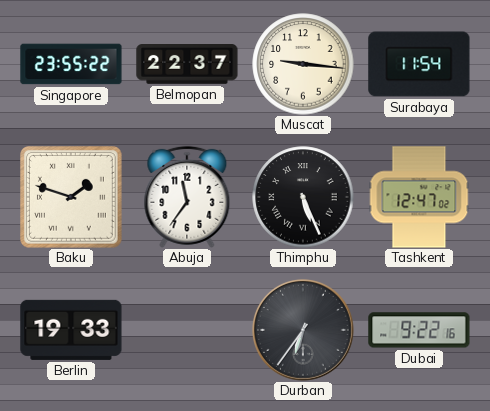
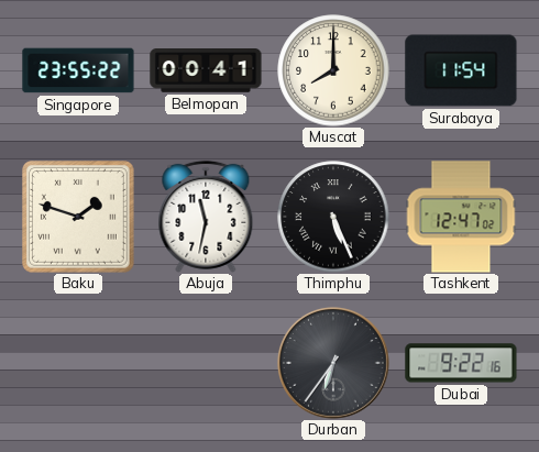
Belmopan: 22:37 -> 00:41 (206, 71)
Muscat: 9:16 -> 8:00 (333, 70)
Abuja: 11:36 -> 11:32 (206, 217)
Berlin: 19:33 -> none (71, 330)
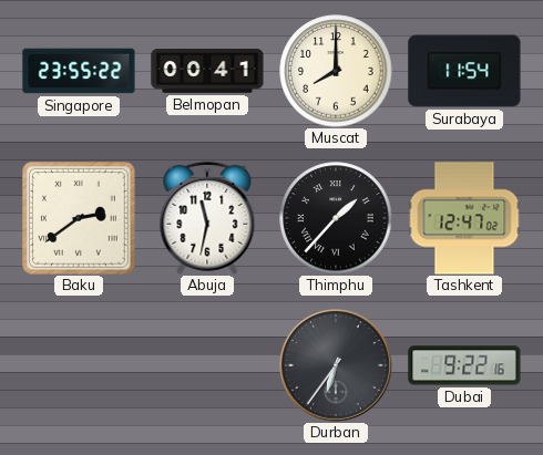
Baku: 1:48 -> 2:39 (80, 219)
Thimphu: 5:26 -> 1:37 (336, 218)
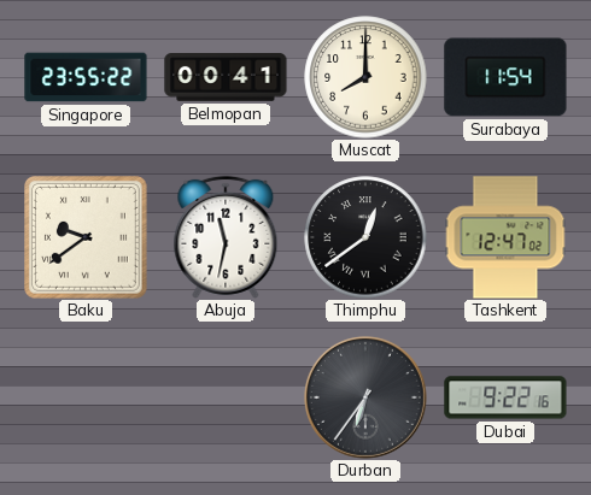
Baku: 2:39 -> 9:39 (87, 238)
Thimphu: 1:37 -> 12:39 (365, 237)
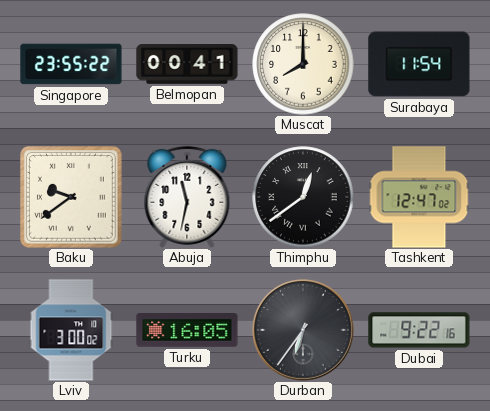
Lviv: none -> 3:00 (71, 330)
Turku: none -> 16:05 (187, 331)
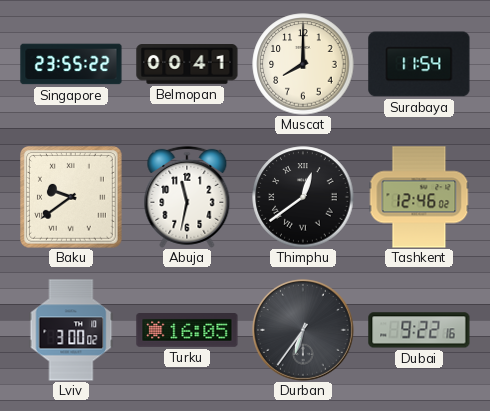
Tashkent: 12:47 -> 12:46 (419, 197)
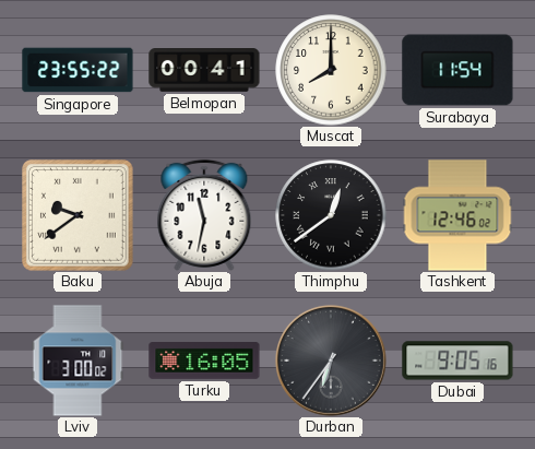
Dubai: 9:22 -> 9:05 (457, 361)
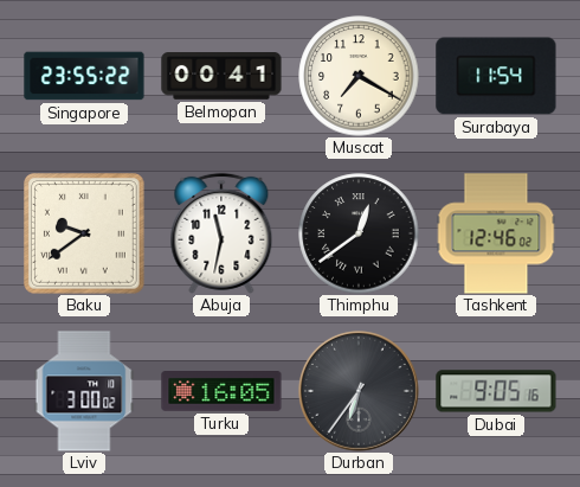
Muscat: 8:00 -> 7:20 (359, 76)
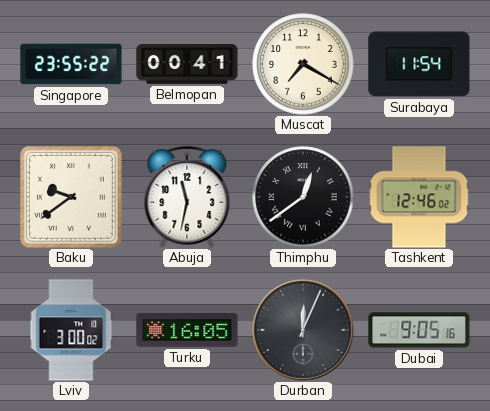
Durban: 6:36 -> 12:04 (303, 330)
